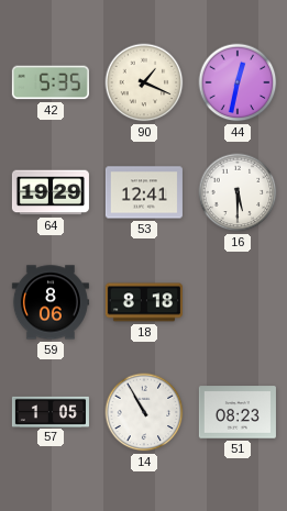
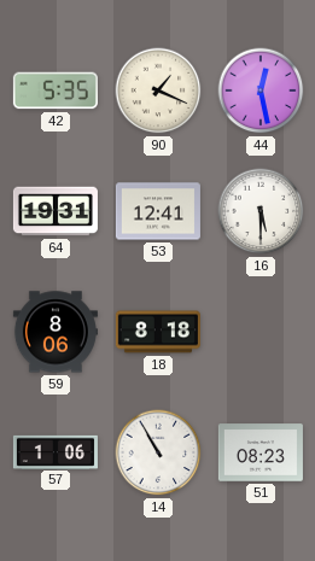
44: 12:32 -> 12:28 (261, 90)
64: 19:29 -> 19:31 (56, 211)
57: 1:05 -> 1:06 (56, 451)
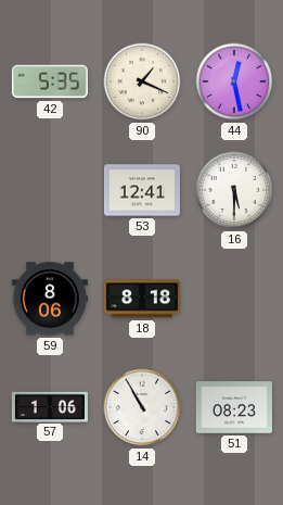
64: 19:31 -> none (56, 211)
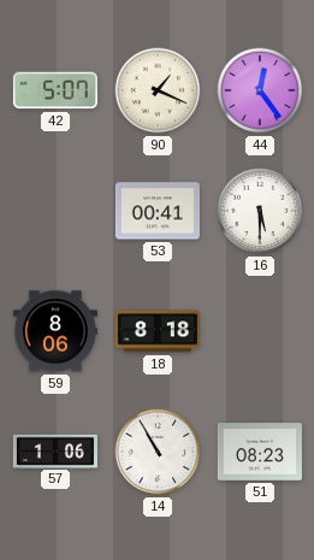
42: 5:35 -> 5:07 (55, 90)
44: 12:28 -> 12:24 (260, 90)
53: 12:41 -> 00:41 (158, 211)
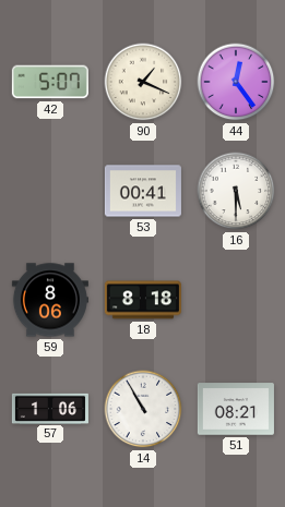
51: 08:23 -> 08:21 (236, 409)
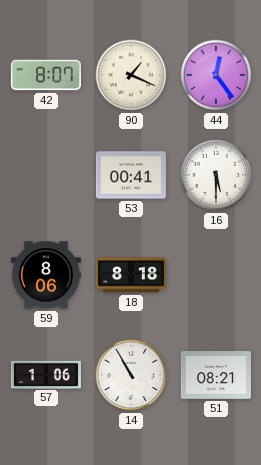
42: 5:07 -> 8:07 (46, 75)
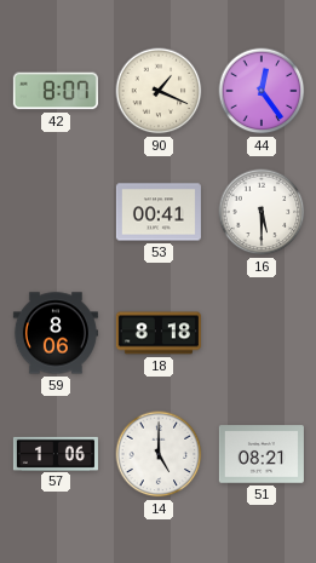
14: 10:55 -> 5:00 (159, 454)
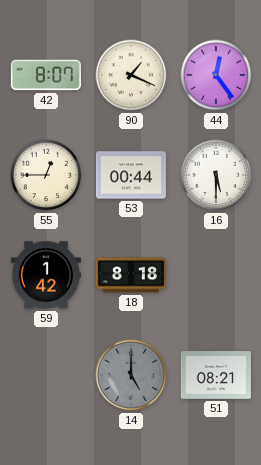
55: none -> 12:45 (46, 175)
53: 00:41 -> 00:44 (131, 175)
59: 8:06 -> 1:42 (46, 275)
57: 1:06 -> none (56, 453)
14 dial: white -> grey (131, 375)
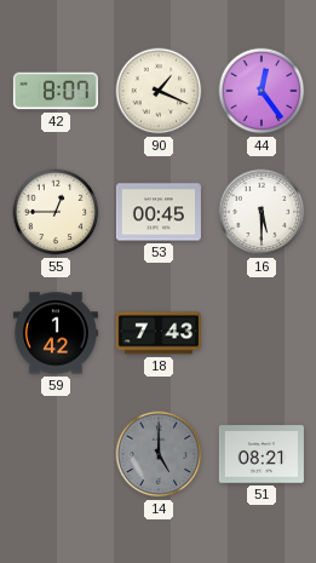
53: 00:44 -> 00:45 (159, 212)
18: 8:18 -> 7:43 (159, 333)
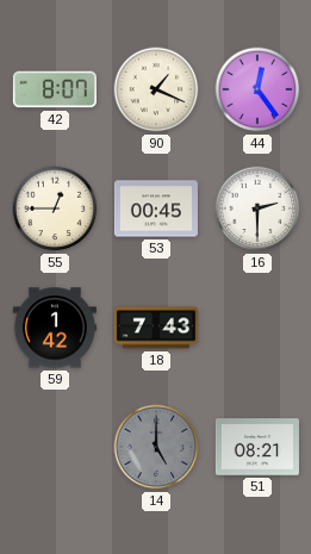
16: 5:30 -> 2:30 (257, 208)
